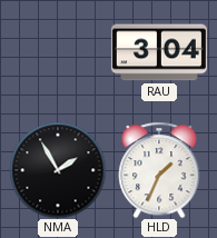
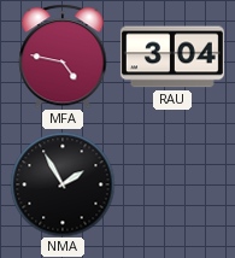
MFA: none -> 4:47 (63, 57)
HLD: 1:34 -> none (159, 170)
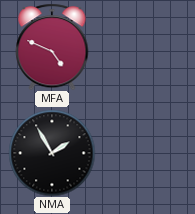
MFA: 4:47 -> 4:49 (52, 47)
RAU: 3:04 -> none (172, 57)
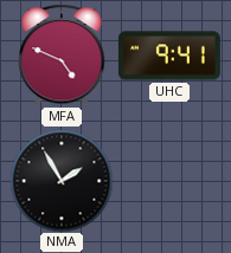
UHC: none -> 9:41 (169, 56)
